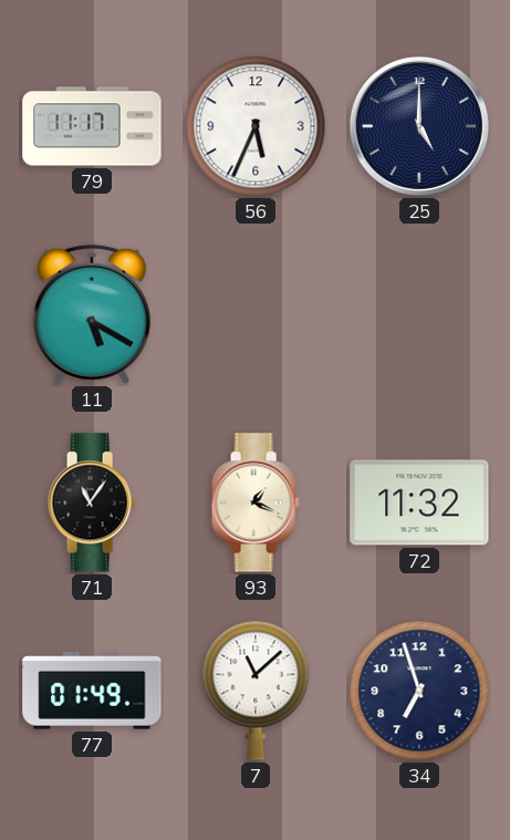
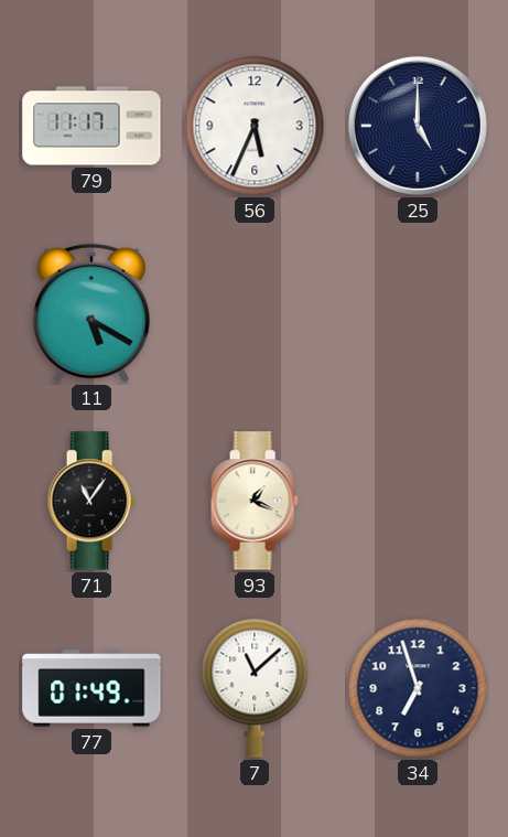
72: 11:32 -> none (419, 502)
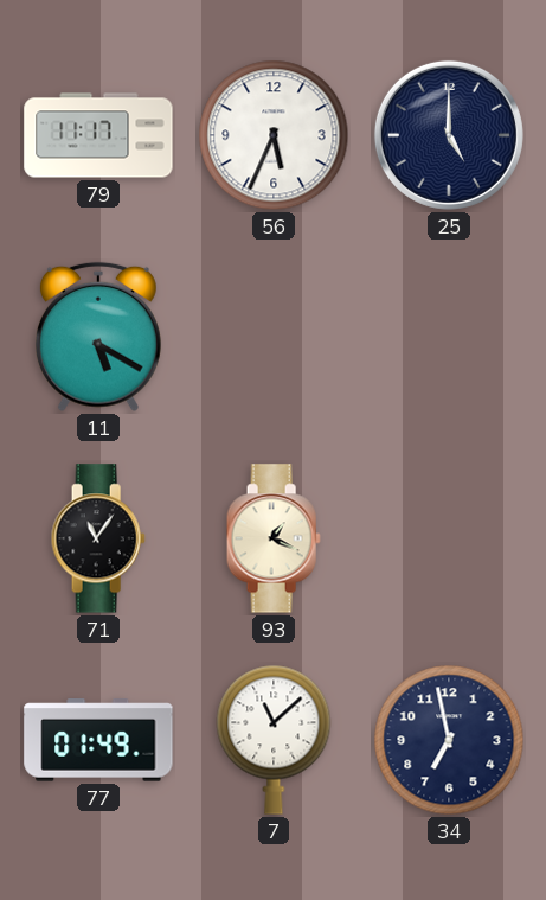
34: 6:57 -> 6:58 (449, 740)
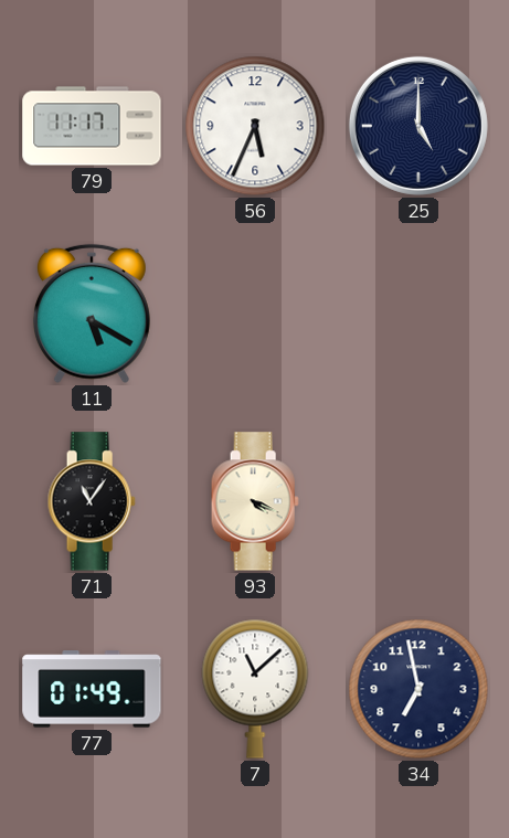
93: 1:19 -> 4:19 (255, 501)
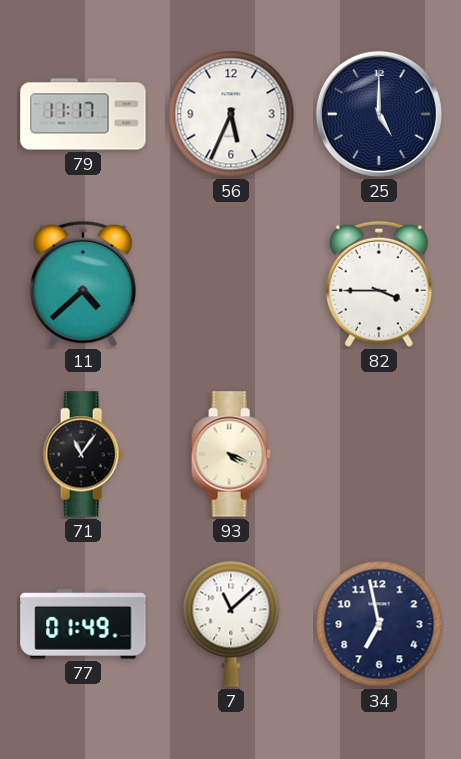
11: 5:20 -> 4:38 (83, 284)
82: none -> 3:45 (379, 284)
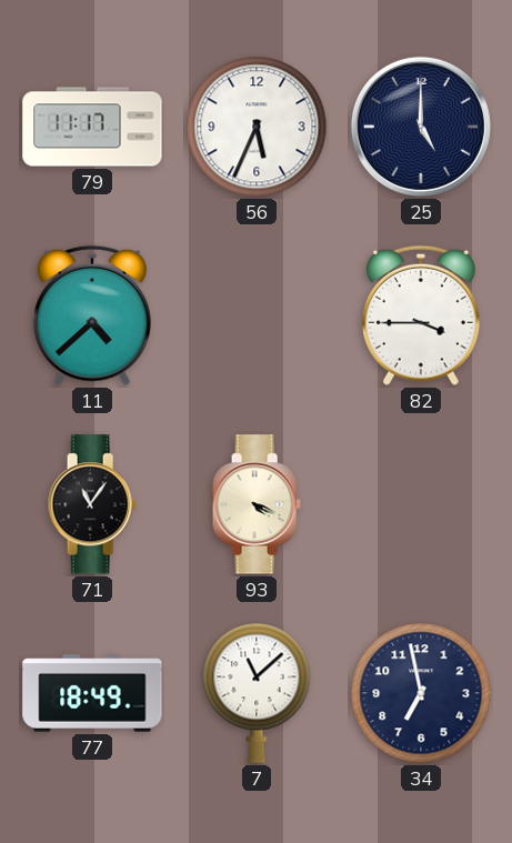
77: 01:49 -> 18:49 (92, 693)
